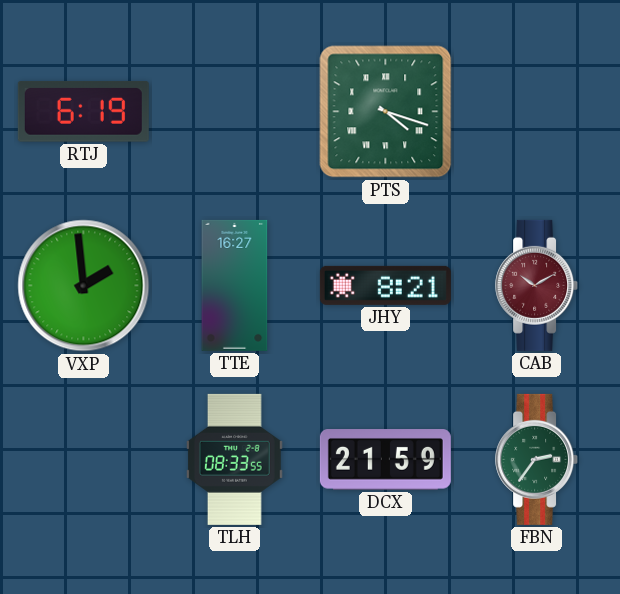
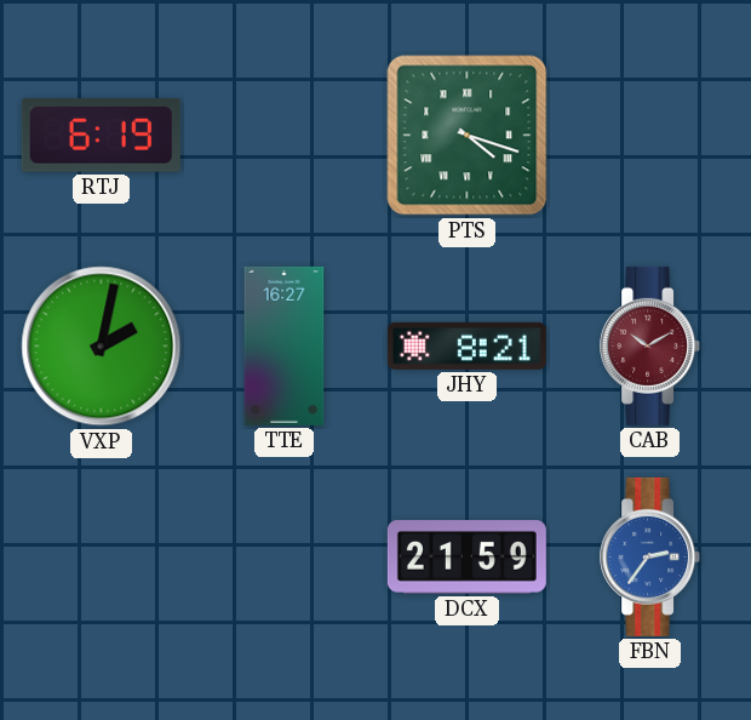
VXP: 1:59 -> 2:02 (102, 347)
TLH: 08:33 -> none (234, 459)
FBN dial: green -> blue (650, 556)
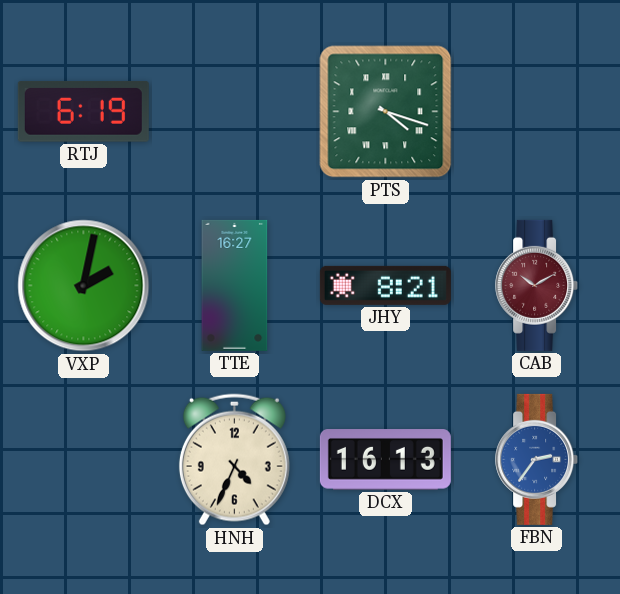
HNH: none -> 4:34 (234, 460)
DCX: 21:59 -> 16:13 (385, 460)
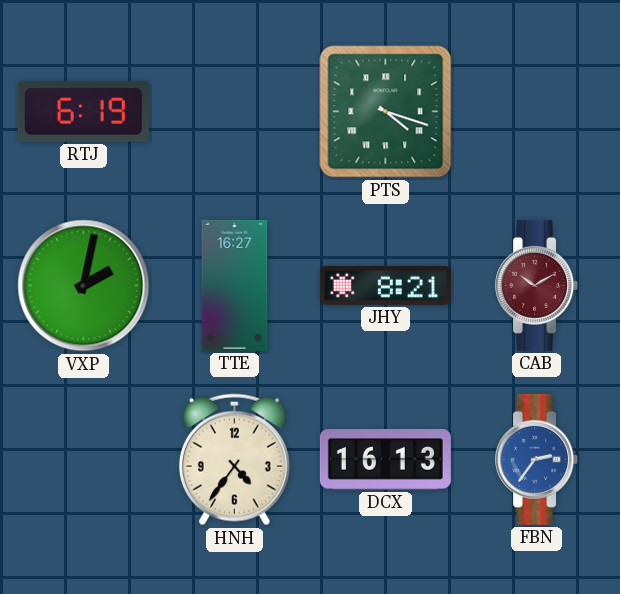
HNH: 4:34 -> 4:36 (234, 460)
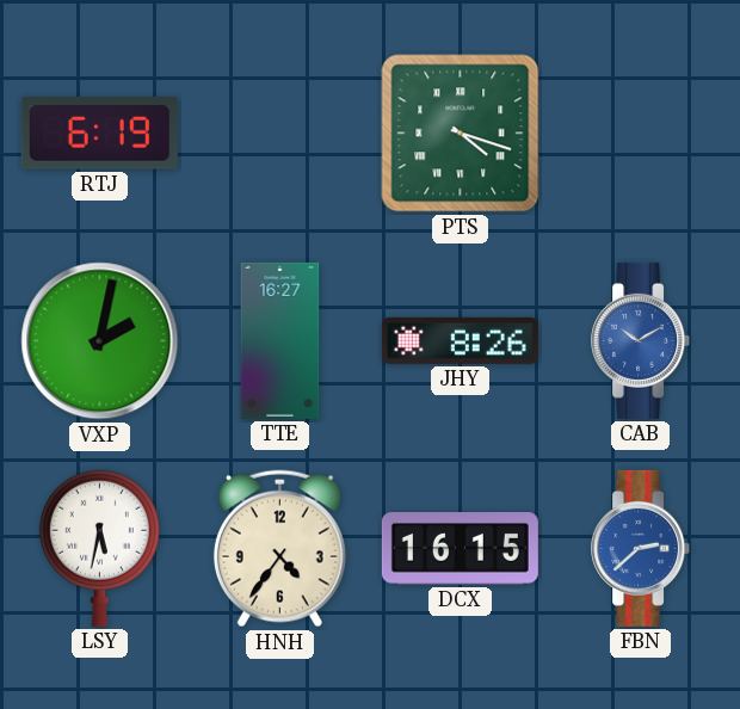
JHY: 8:21 -> 8:26 (460, 340)
CAB dial: burgundy -> blue (641, 340)
LSY: none -> 5:32 (99, 548)
DCX: 16:13 -> 16:15 (460, 549)
FBN: 2:36 -> 2:38 (641, 548)
